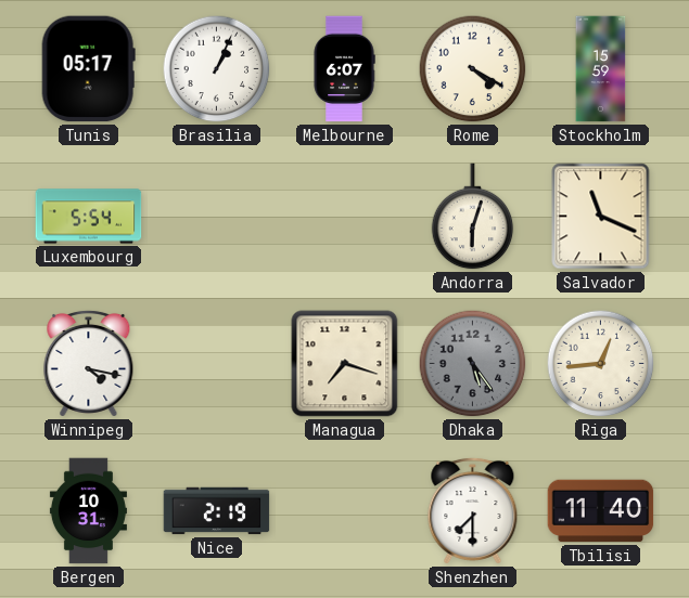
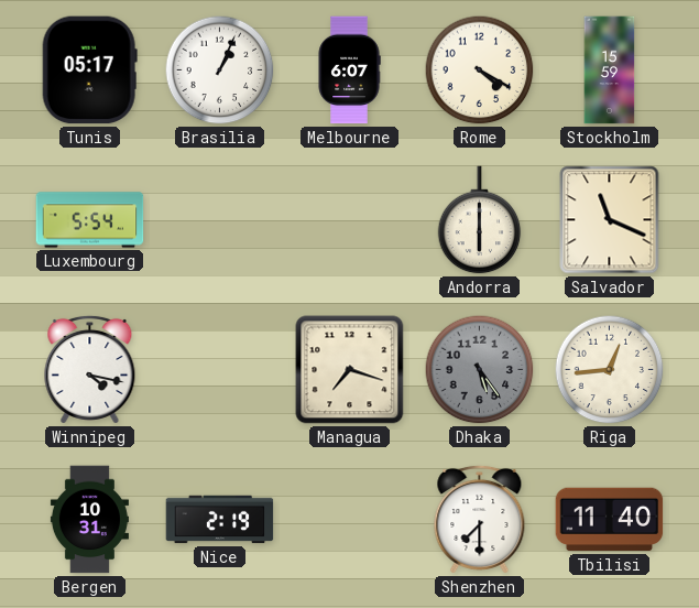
Andorra: 6:03 -> 6:00 (480, 220)
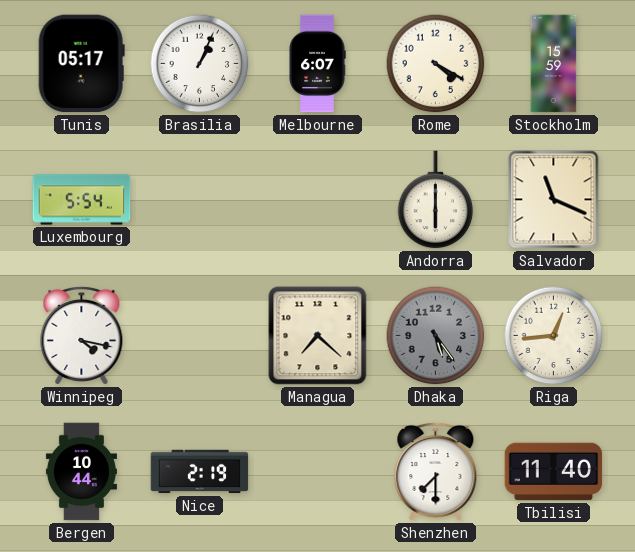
Managua: 7:18 -> 7:22 (318, 336)
Bergen: 10:31 -> 10:44 (81, 472)
